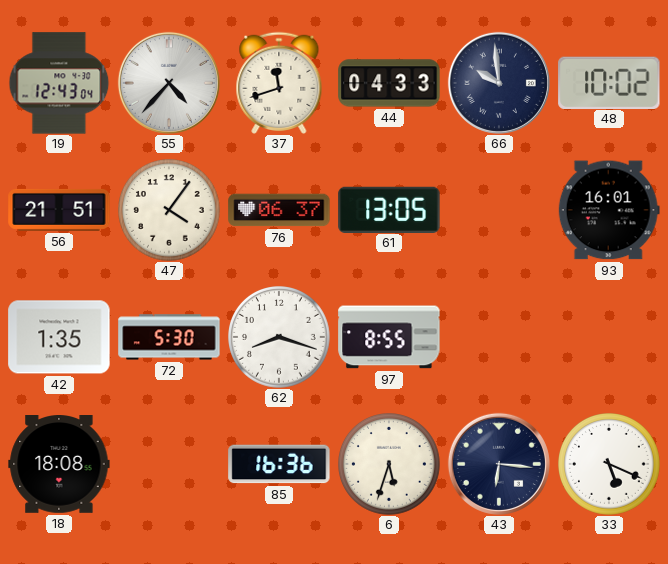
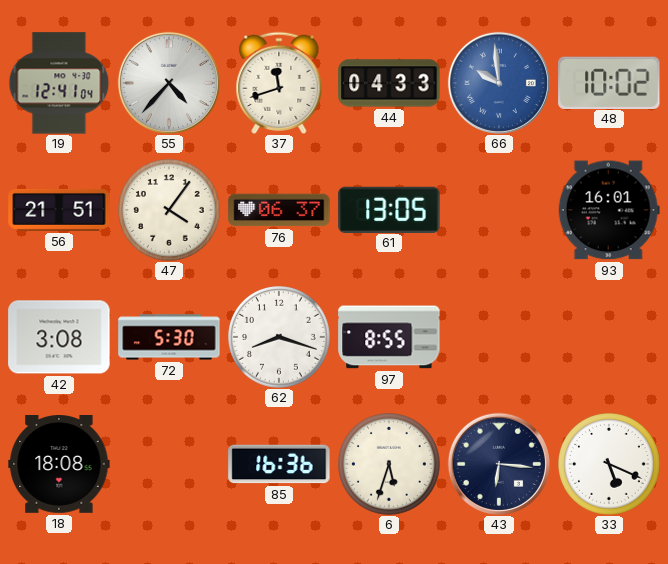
19: 12:43 -> 12:41 (59, 83)
66 dial: navy -> blue (499, 83)
42: 1:35 -> 3:08 (59, 337)
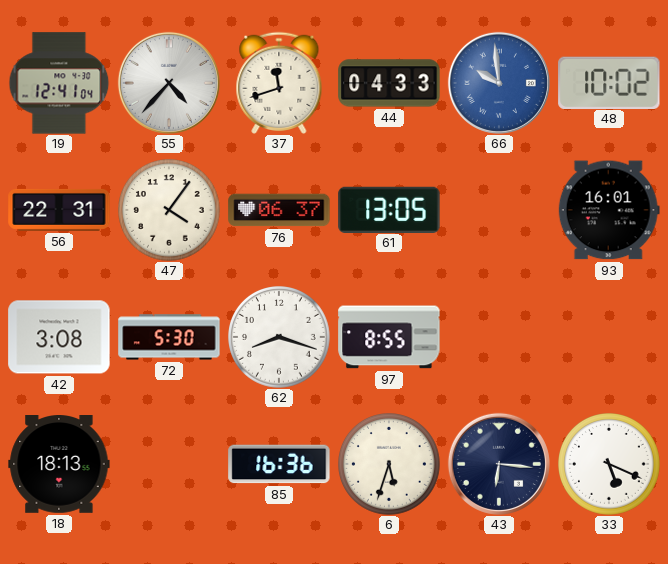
56: 21:51 -> 22:31 (59, 210)
18: 18:08 -> 18:13 (59, 465)
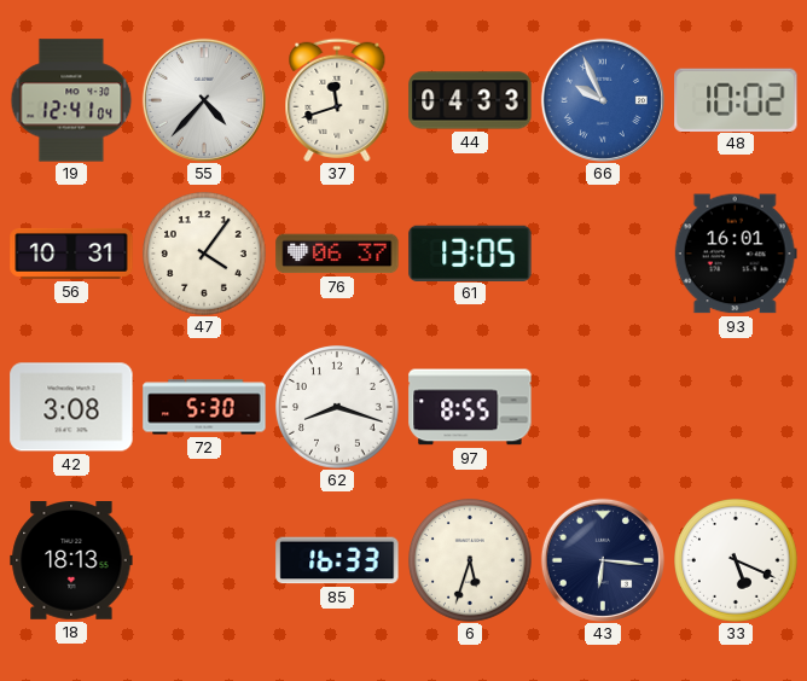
66: 9:59 -> 9:56 (603, 100)
56: 22:31 -> 10:31 (71, 254)
85: 16:36 -> 16:33 (337, 560)
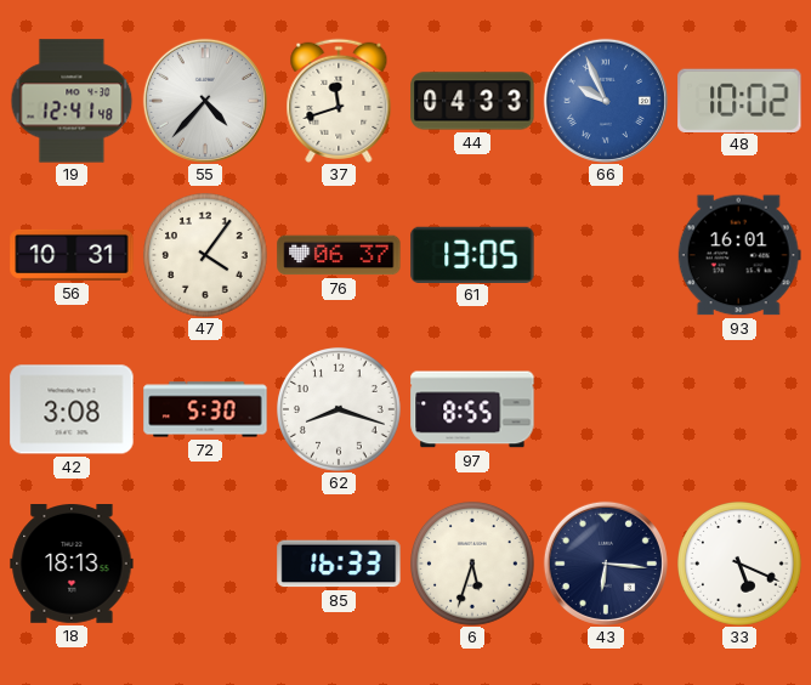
19: 12:41:04 -> 12:41:48 (72, 101)
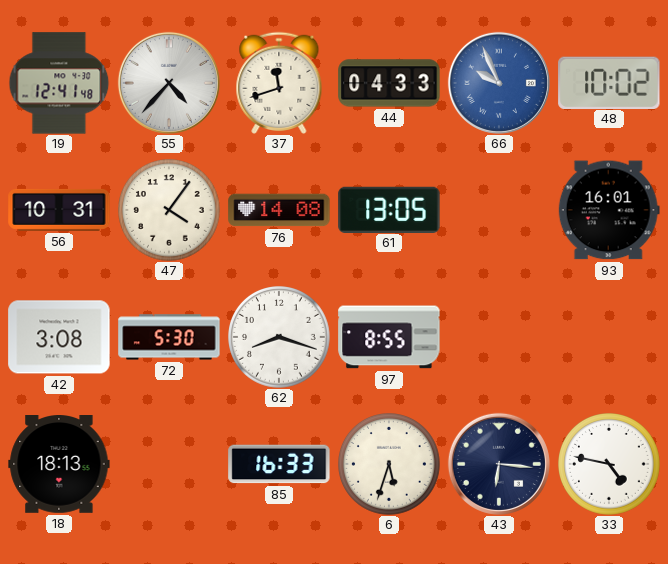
76: 06:37 -> 14:08 (279, 210)
33: 5:19 -> 4:47 (610, 465)
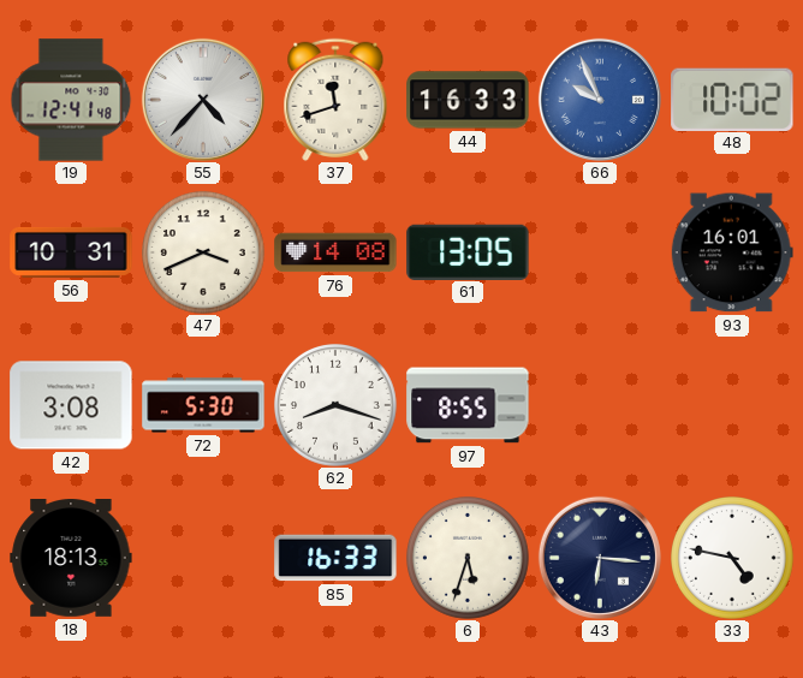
44: 04:33 -> 16:33 (468, 100)
47: 4:06 -> 3:41 (204, 254)
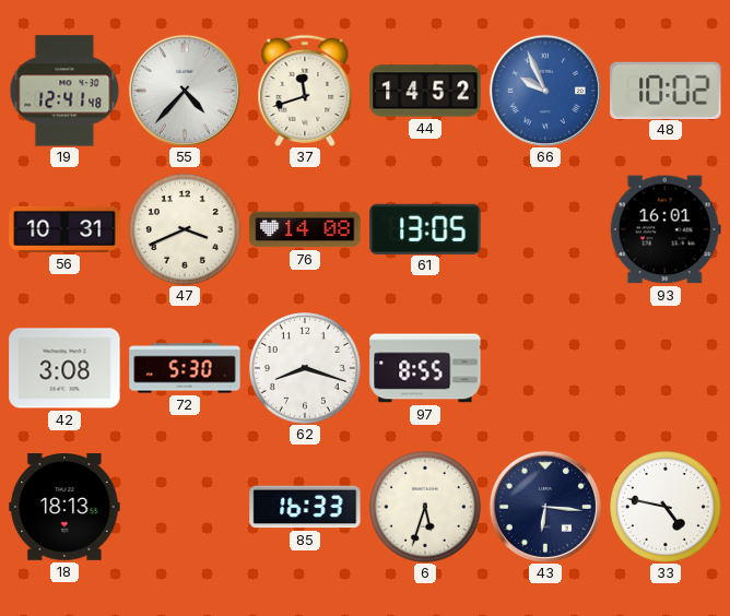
44: 16:33 -> 14:52 (425, 91)
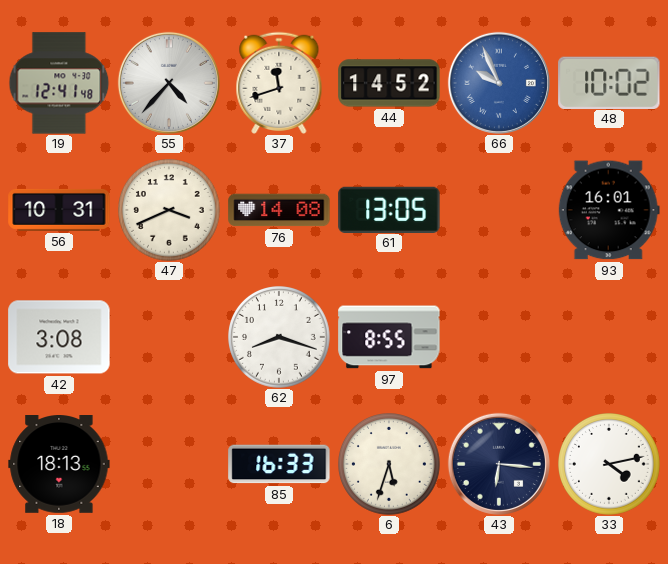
72: 5:30 -> none (185, 368)
33: 4:47 -> 4:13 (610, 465)
